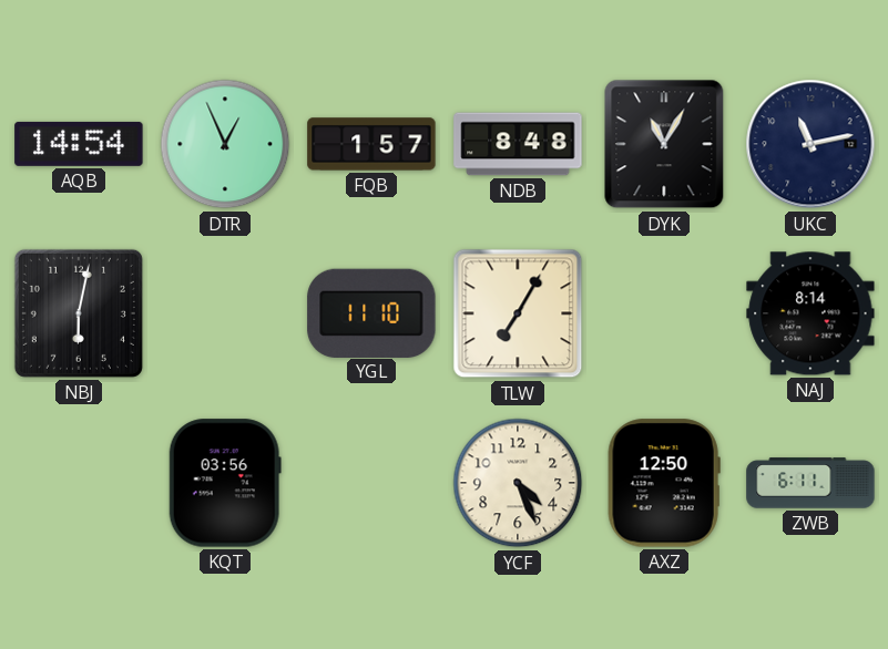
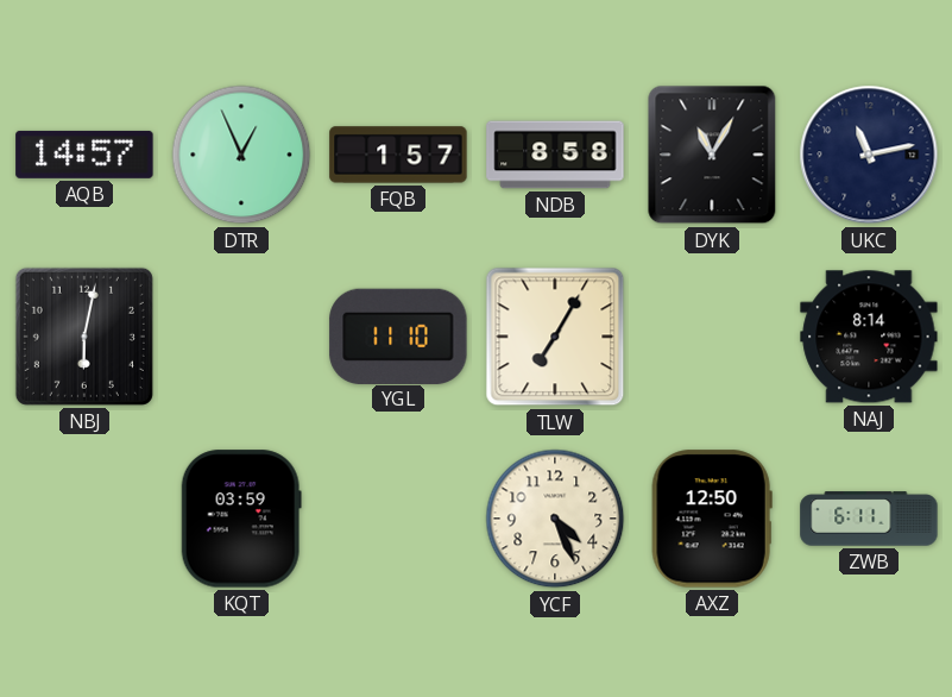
AQB: 14:54 -> 14:57 (84, 155)
NDB: 8:48 -> 8:58 (555, 155)
KQT: 03:56 -> 03:59 (241, 519)
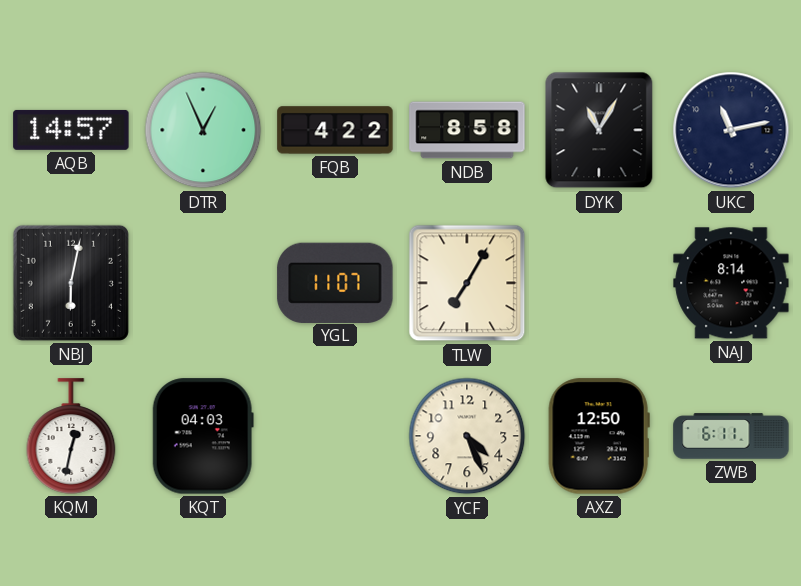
FQB: 1:57 -> 4:22 (335, 130)
YGL: 11:10 -> 11:07 (335, 282)
KQM: none -> 12:32 (71, 436)
KQT: 03:59 -> 04:03 (203, 436)
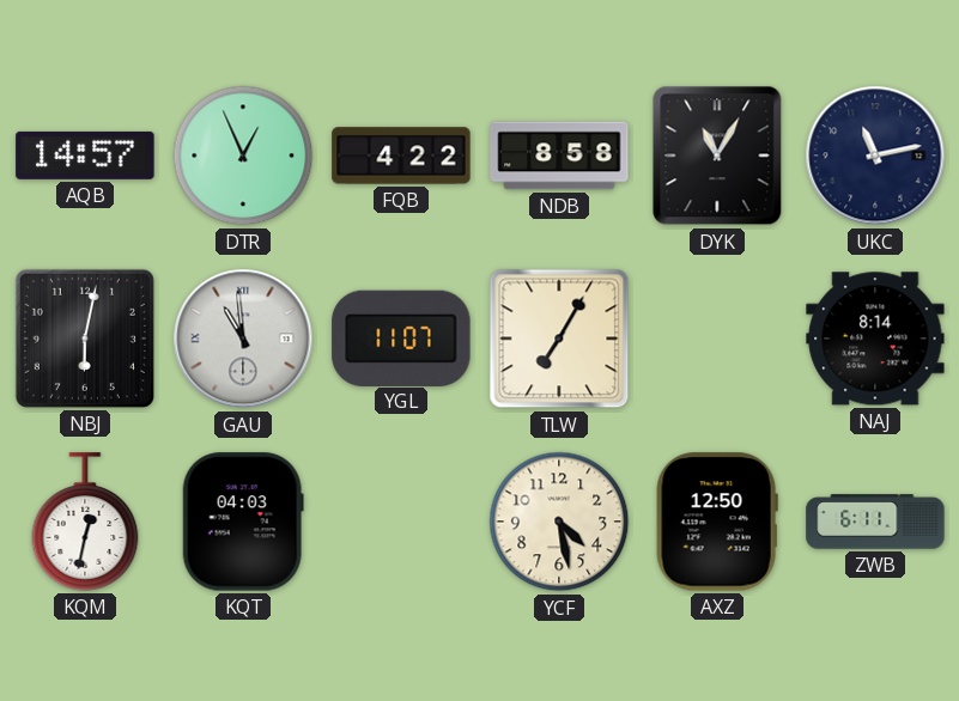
GAU: none -> 10:59 (243, 339)
YCF: 4:26 -> 4:28 (559, 522)
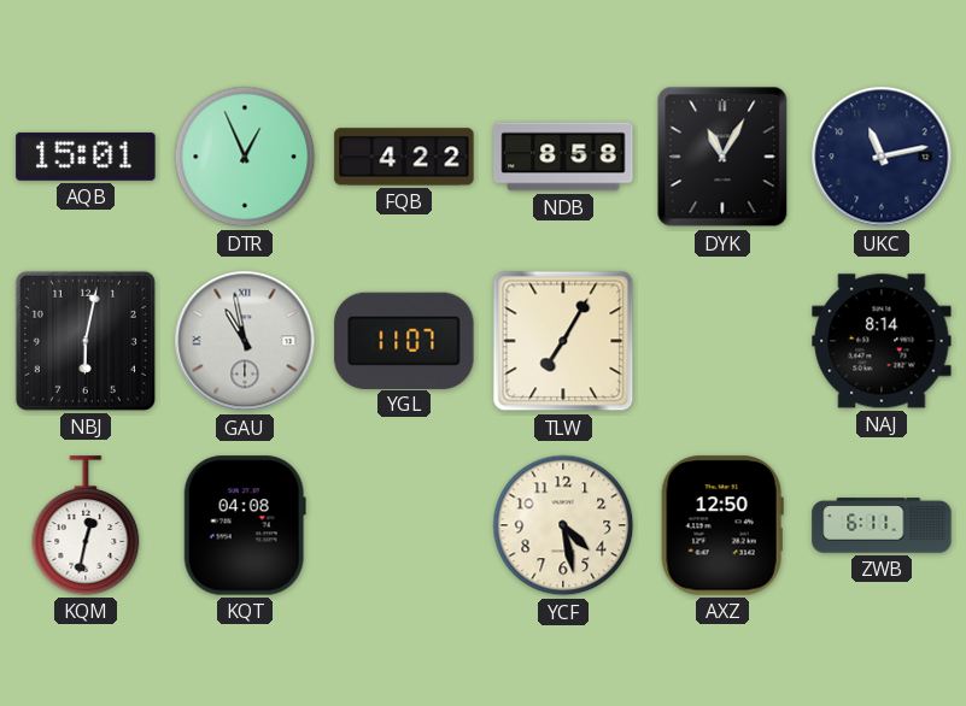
AQB: 14:57 -> 15:01 (86, 157)
GAU: 10:59 -> 10:58 (245, 341)
KQT: 04:03 -> 04:08 (245, 525)
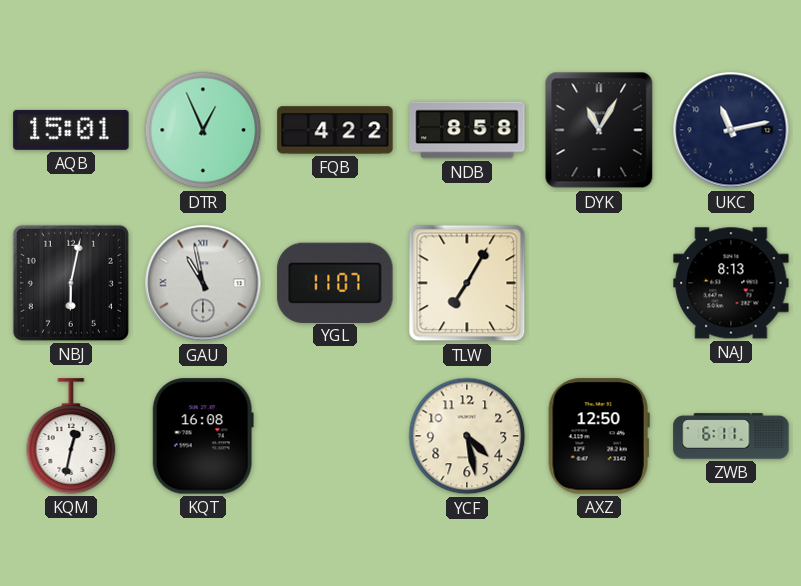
NAJ: 8:14 -> 8:13 (731, 283)
KQT: 04:08 -> 16:08 (203, 436)
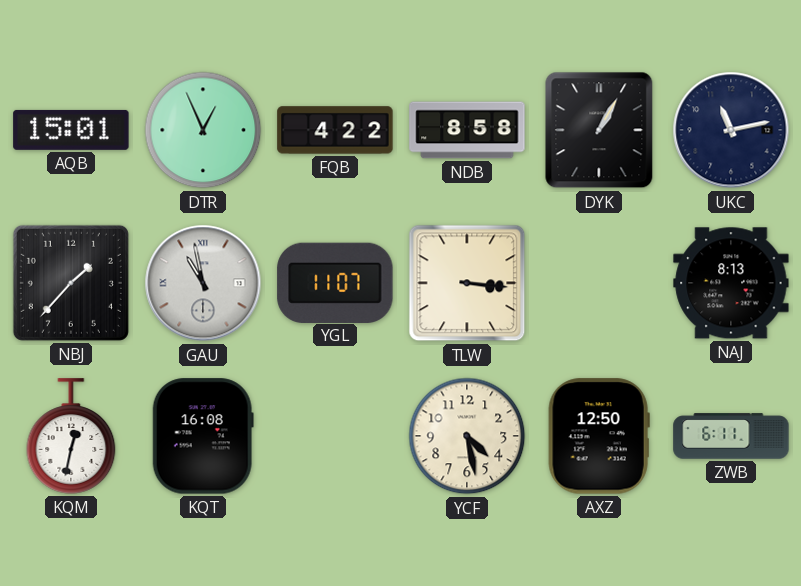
DYK: 11:05 -> 1:05 (599, 130)
NBJ: 6:02 -> 1:37 (71, 283)
TLW: 7:05 -> 3:16 (467, 283)
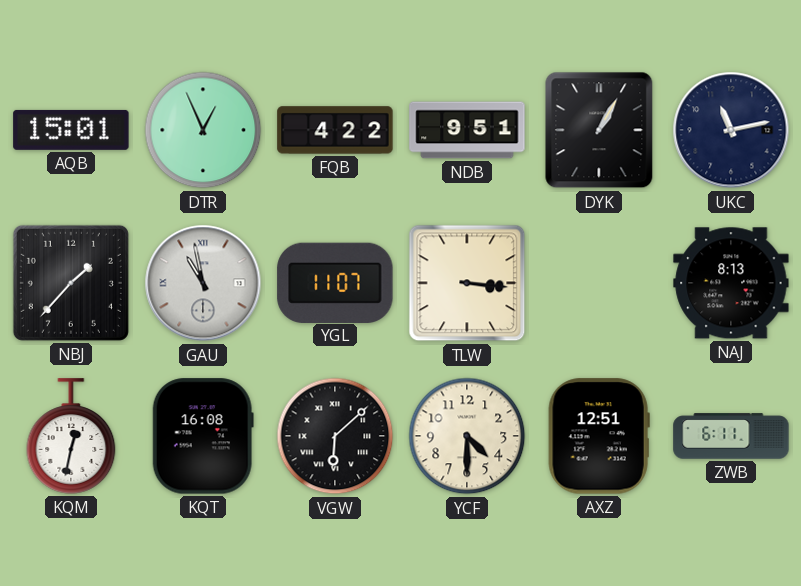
NDB: 8:58 -> 9:51 (467, 130)
VGW: none -> 6:08 (335, 436)
YCF: 4:28 -> 4:30 (467, 436)
AXZ: 12:50 -> 12:51 (599, 436)
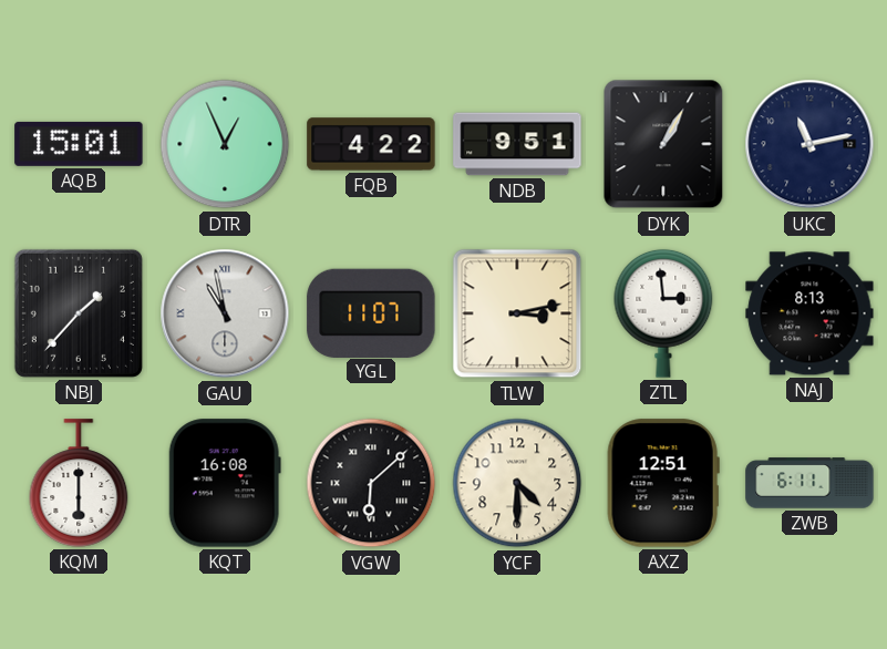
TLW: 3:16 -> 3:13 (517, 313)
ZTL: none -> 2:59 (663, 313)
KQM: 12:32 -> 6:00 (79, 483)
